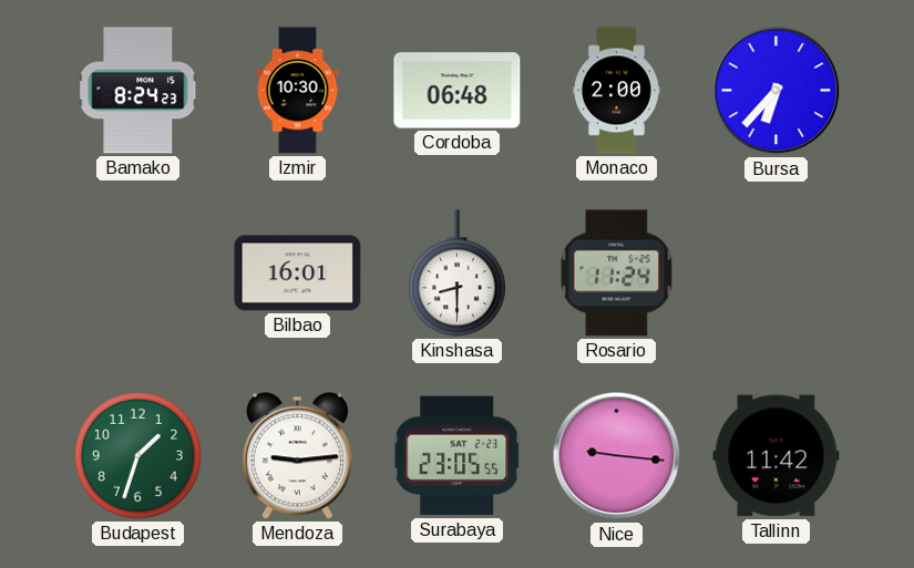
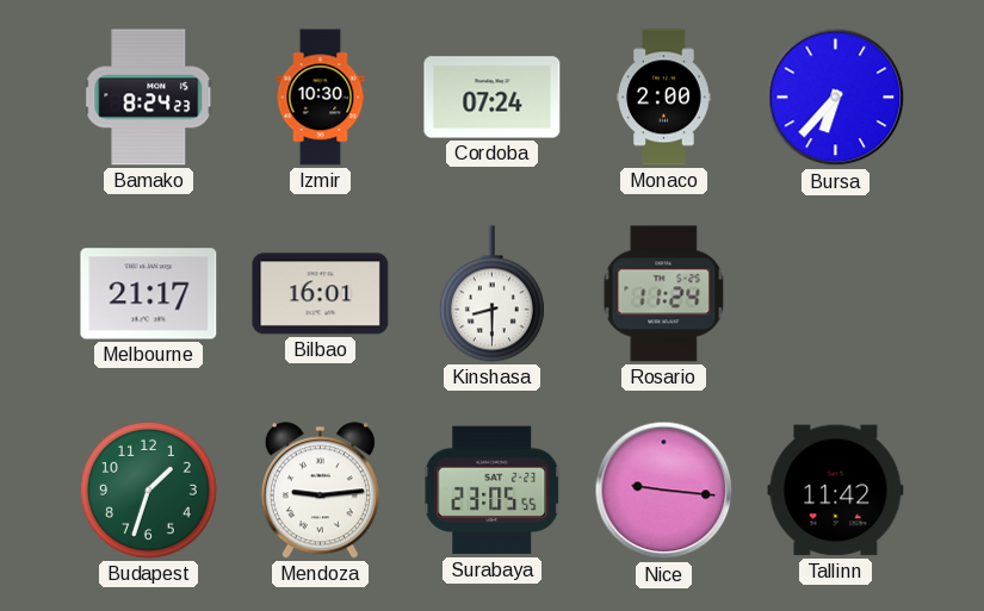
Cordoba: 06:48 -> 07:24 (493, 98)
Melbourne: none -> 21:17 (149, 294)
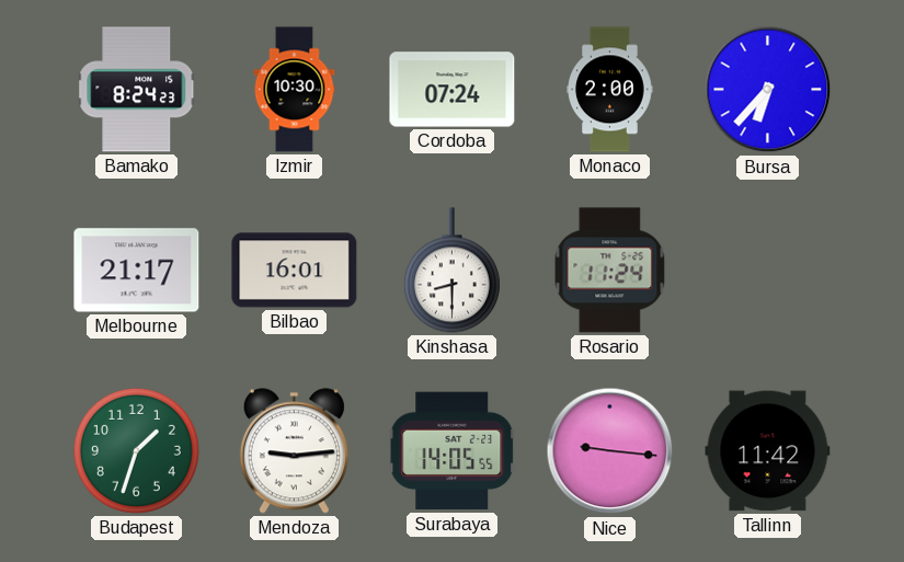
Surabaya: 23:05 -> 14:05 (453, 451)
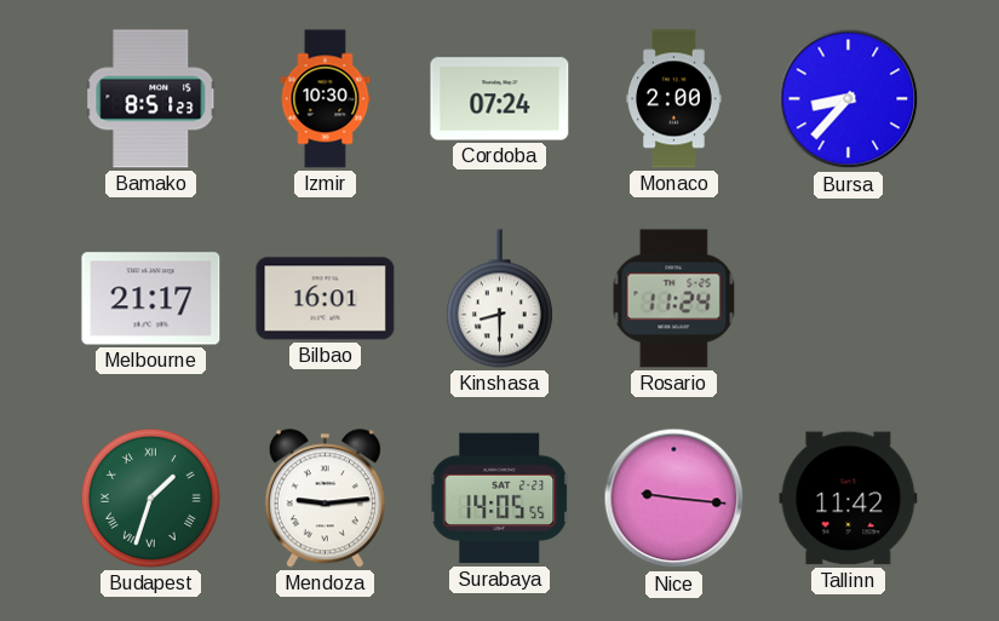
Bamako: 8:24 -> 8:51 (151, 99)
Bursa: 6:37 -> 8:37 (849, 99)
Budapest numerals: Arabic -> Roman (150, 498)
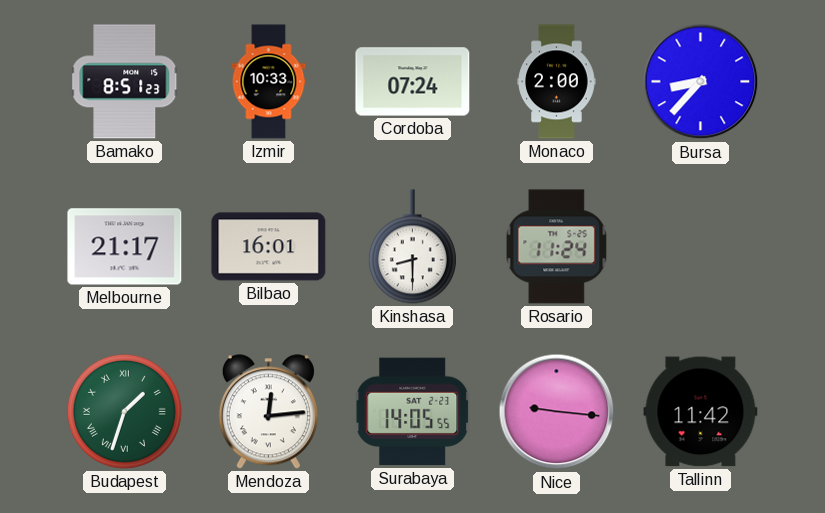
Izmir: 10:30 -> 10:33 (269, 82)
Mendoza: 9:14 -> 12:14 (268, 412)
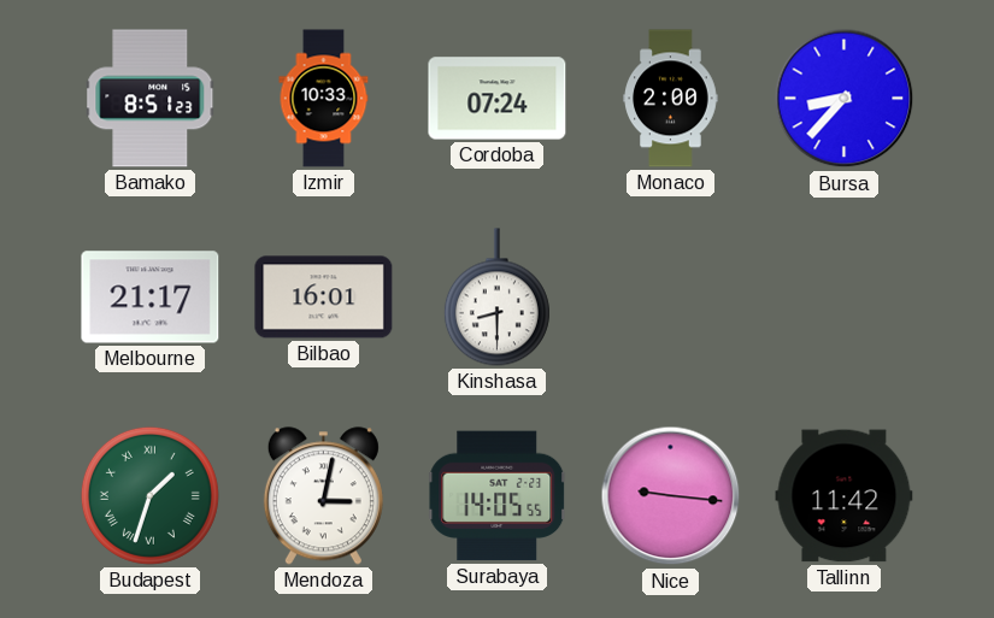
Rosario: 11:24 -> none (557, 247)
Mendoza: 12:14 -> 3:02 (323, 496)
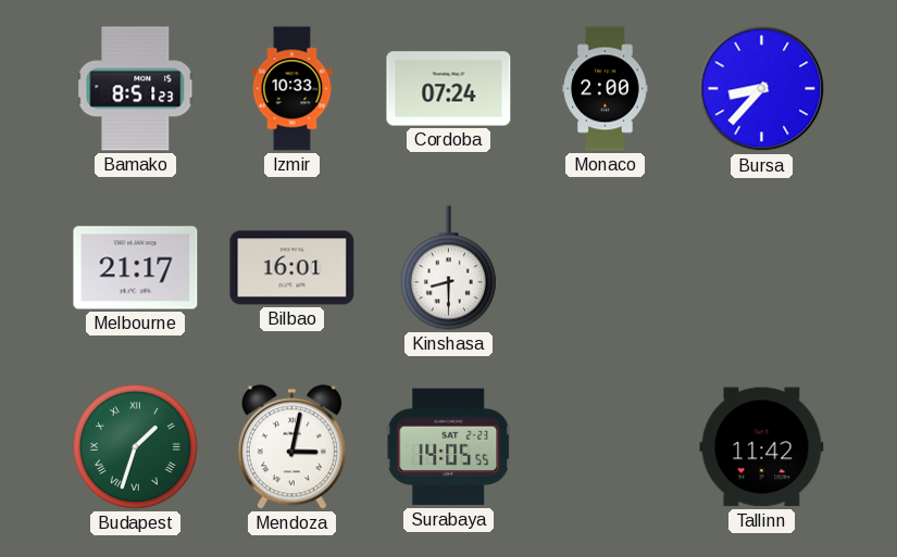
Nice: 9:16 -> none (671, 496)
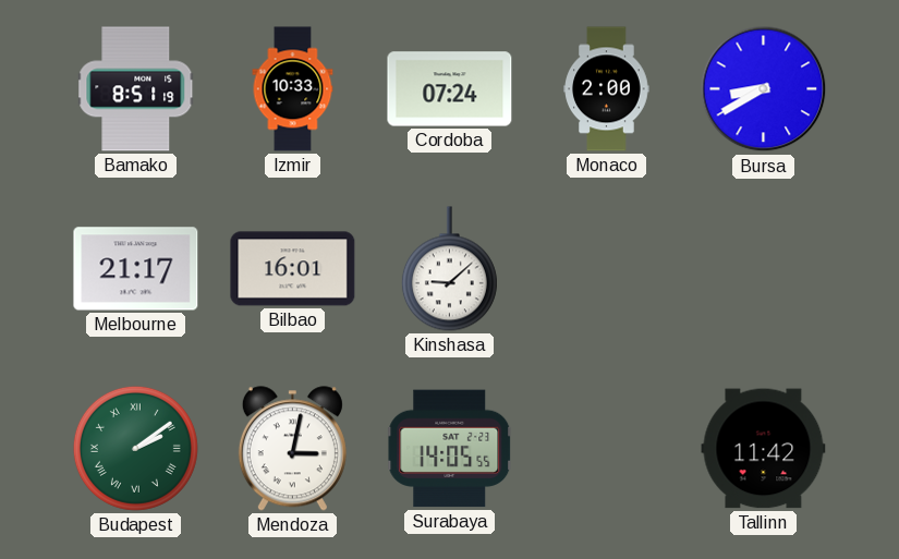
Bamako: 8:51:23 -> 8:51:19 (136, 89)
Bursa: 8:37 -> 8:40 (764, 89)
Kinshasa: 8:30 -> 9:08 (449, 269)
Budapest: 1:33 -> 2:09 (135, 448)
